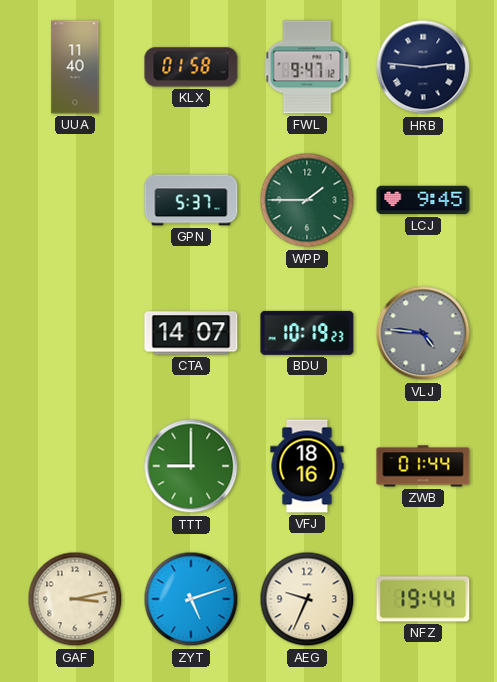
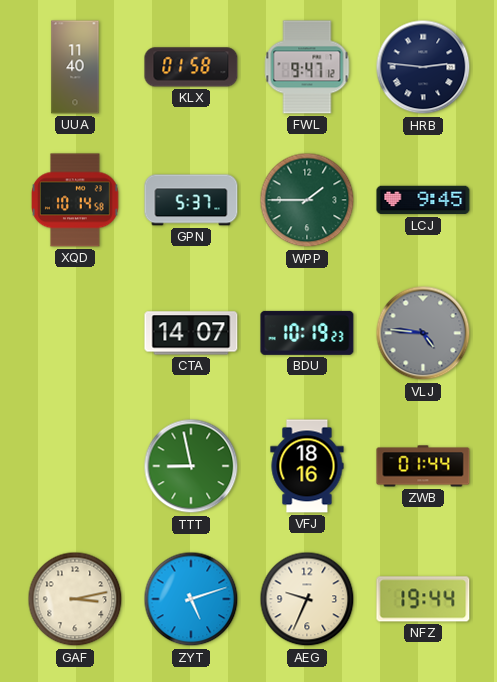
XQD: none -> 10:14 (76, 200)
TTT: 9:00 -> 8:58 (191, 466)
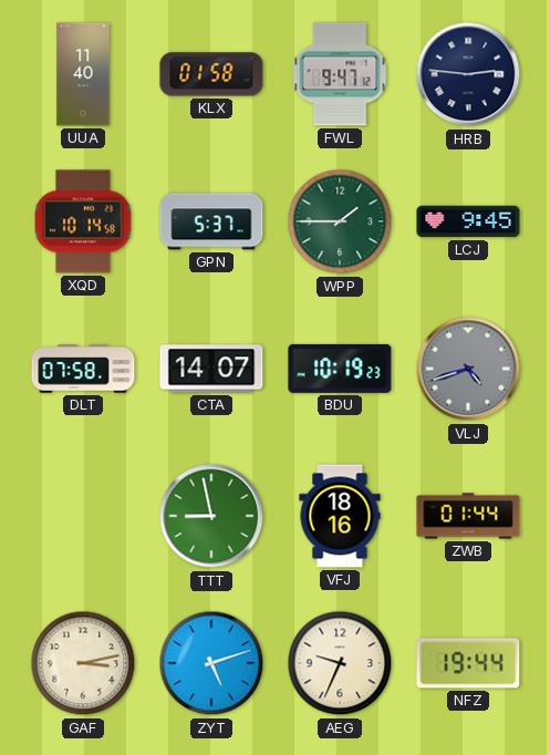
DLT: none -> 07:58 (83, 369)
VLJ: 4:46 -> 4:42 (468, 369)
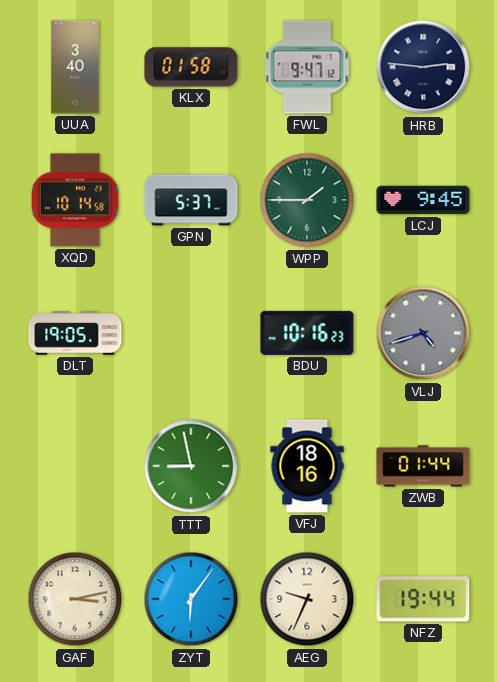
UUA: 11:40 -> 3:40 (75, 67)
DLT: 07:58 -> 19:05 (75, 333)
CTA: 14:07 -> none (211, 369)
BDU: 10:19 -> 10:16 (307, 333)
ZYT: 5:12 -> 6:06 (191, 599)
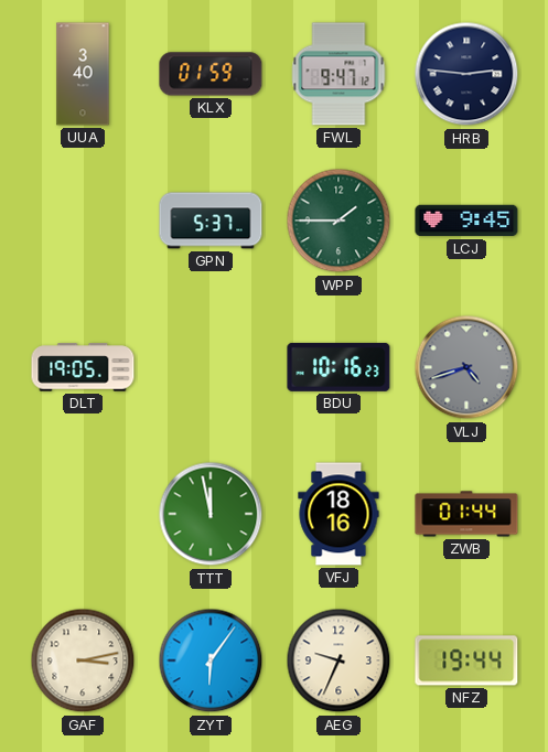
KLX: 01:58 -> 01:59 (211, 74)
XQD: 10:14 -> none (76, 200)
TTT: 8:58 -> 11:58 (211, 514)
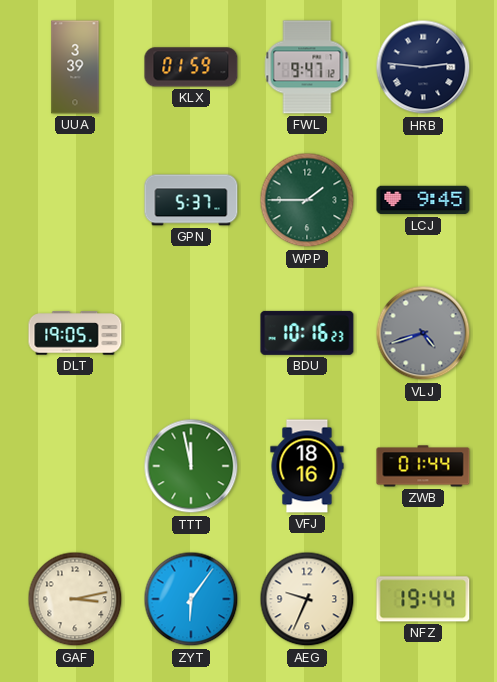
UUA: 3:40 -> 3:39 (75, 67)
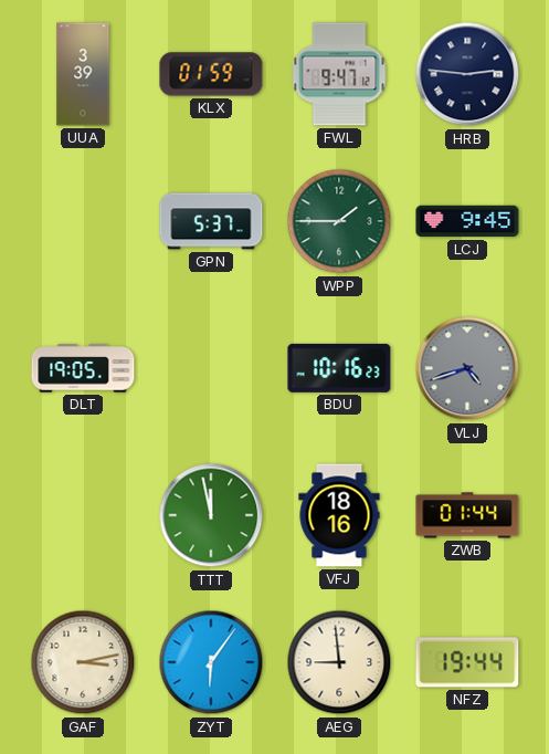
AEG: 9:34 -> 8:59 (339, 662)
